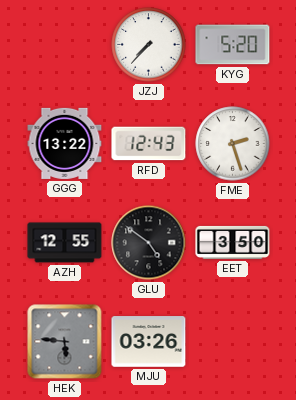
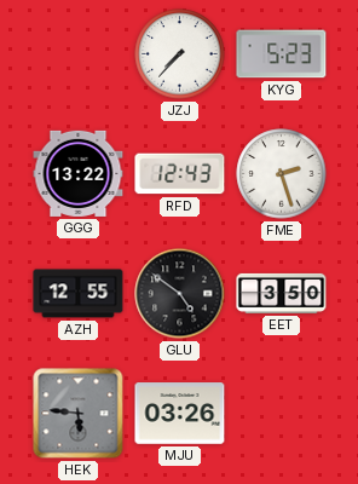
KYG: 5:20 -> 5:23 (282, 54)
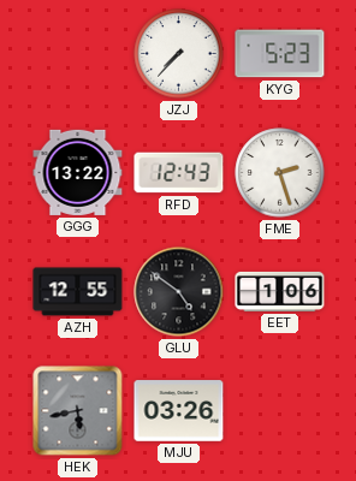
EET: 3:50 -> 1:06 (280, 291)
HEK: 5:46 -> 5:43 (78, 411)
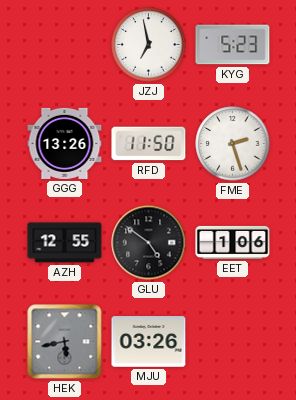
JZJ: 7:37 -> 6:58 (149, 45)
GGG: 13:22 -> 13:26 (65, 143)
RFD: 12:43 -> 11:50 (149, 144)
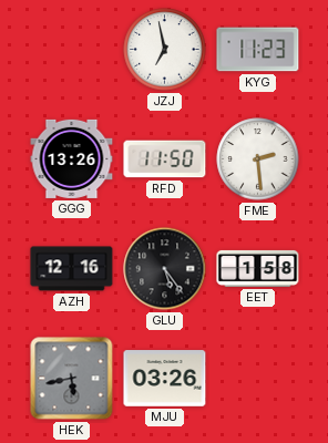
KYG: 5:23 -> 11:23 (258, 50)
FME: 2:27 -> 2:29 (258, 159)
AZH: 12:55 -> 12:16 (72, 269)
GLU: 4:51 -> 5:24 (165, 269)
EET: 1:06 -> 1:58 (258, 268)
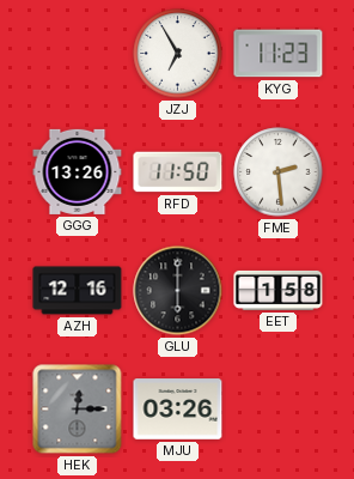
JZJ: 6:58 -> 6:55 (178, 54)
GLU: 5:24 -> 6:00 (178, 291)
HEK: 5:43 -> 12:15 (78, 410)
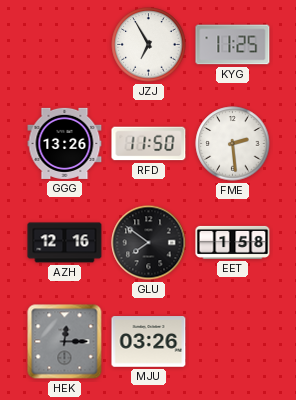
KYG: 11:23 -> 11:25 (233, 45)
GLU: 6:00 -> 7:51 (149, 243)
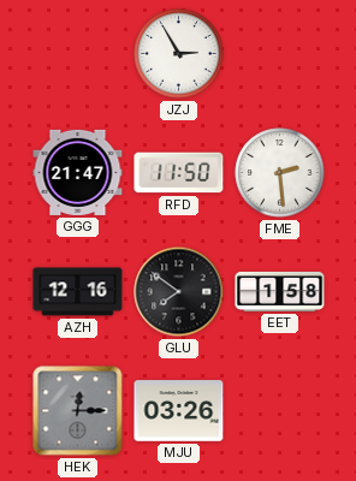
JZJ: 6:55 -> 2:55 (179, 54)
KYG: 11:25 -> none (233, 45)
GGG: 13:26 -> 21:47 (78, 172)
